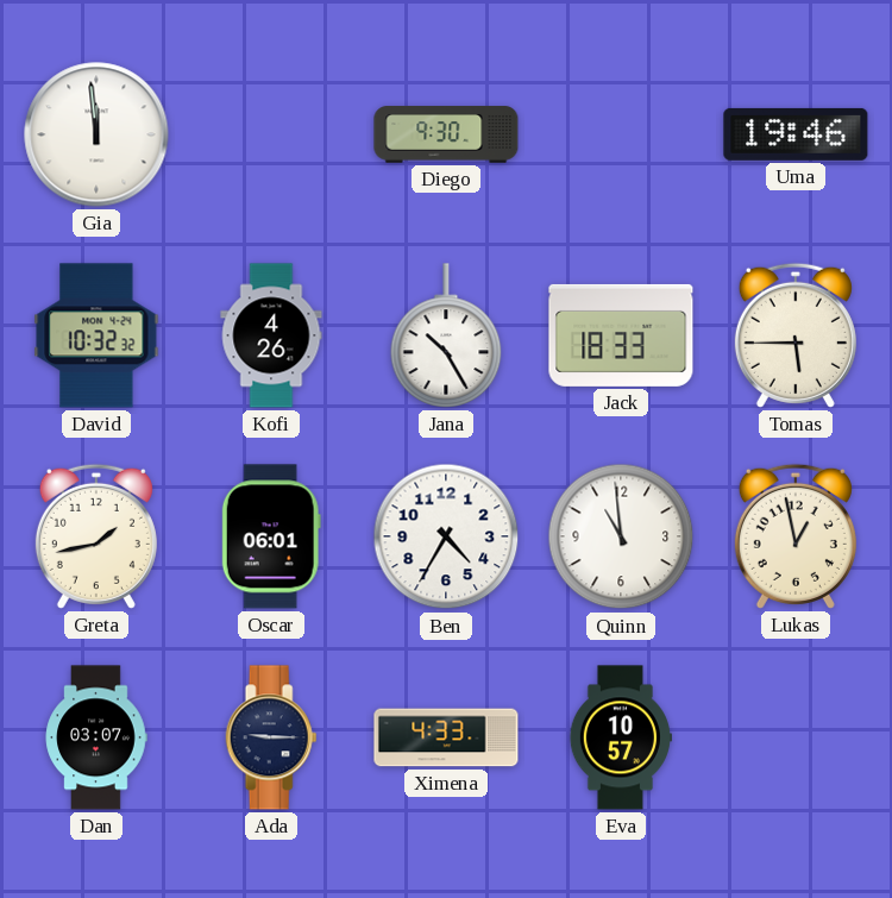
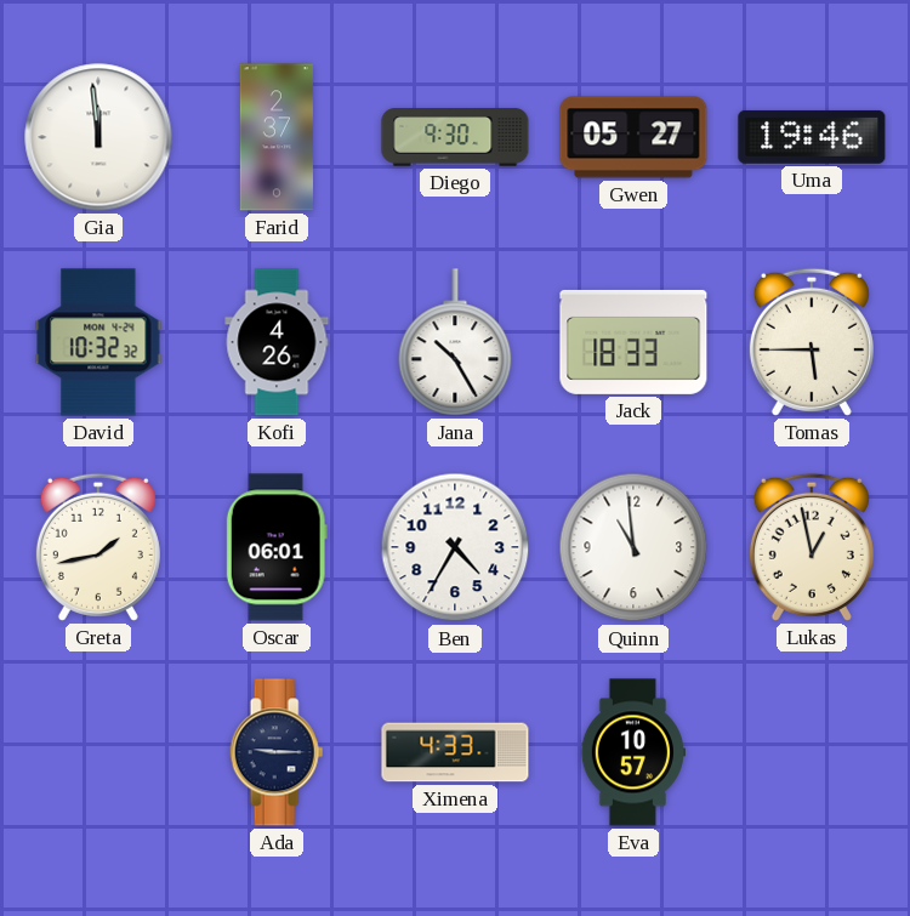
Farid: none -> 2:37 (277, 137)
Gwen: none -> 05:27 (633, 137)
Dan: 03:07 -> none (96, 737)
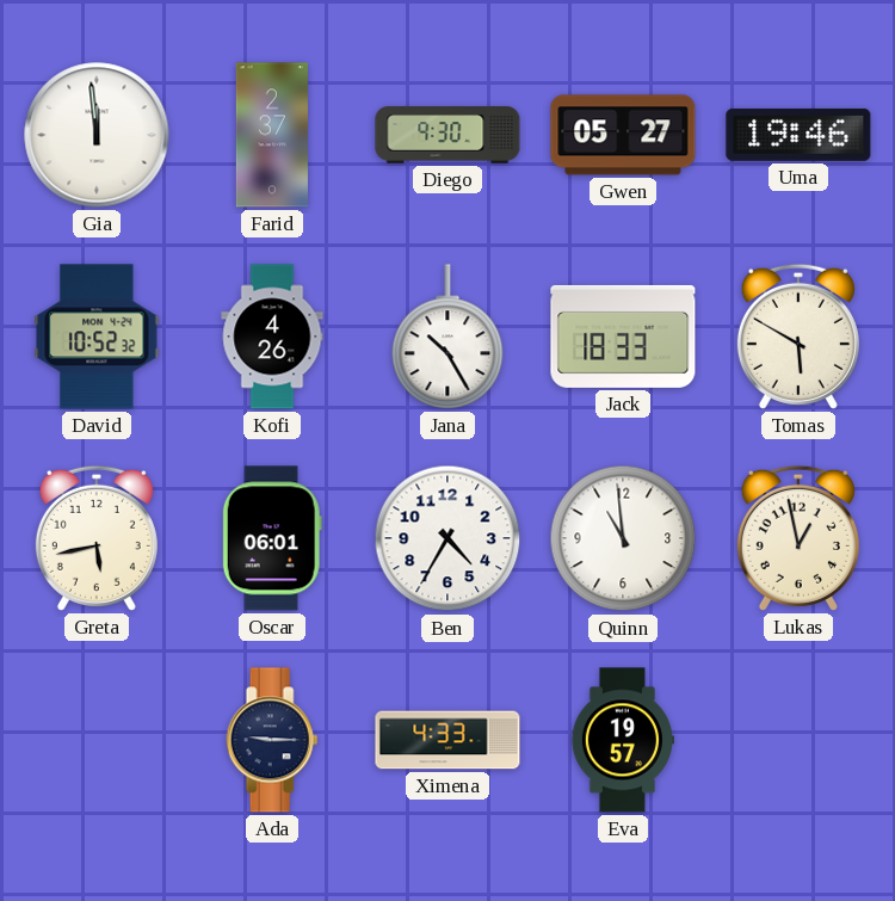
David: 10:32 -> 10:52 (97, 337)
Tomas: 5:45 -> 5:50 (798, 337)
Greta: 1:43 -> 5:43 (97, 538)
Eva: 10:57 -> 19:57 (623, 740)
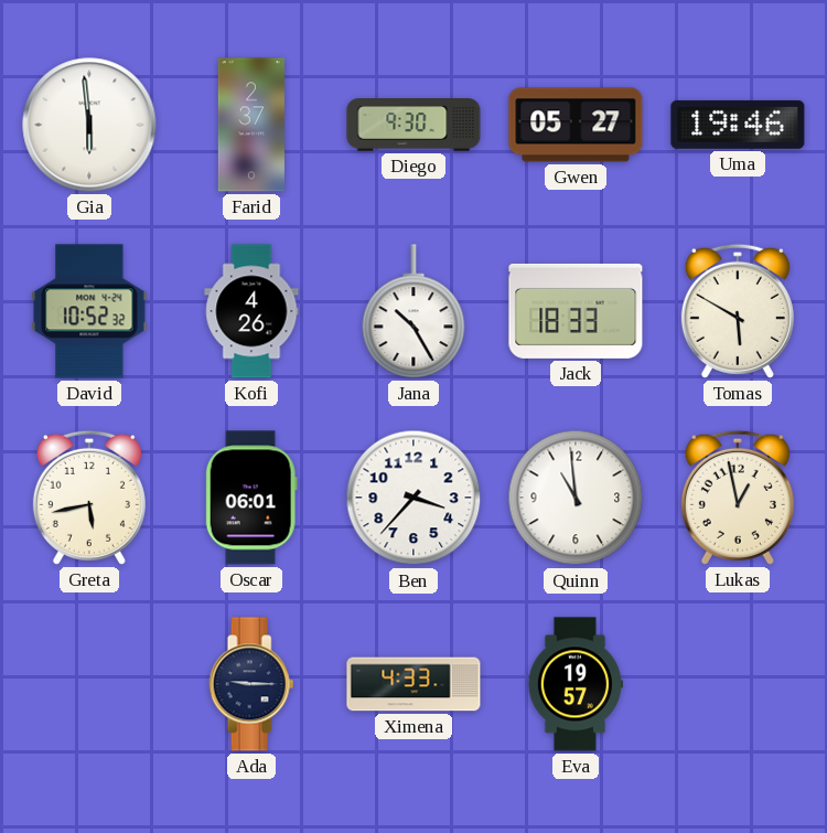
Gia: 11:59 -> 5:59 (89, 125)
Ben: 4:35 -> 3:37 (413, 498)
